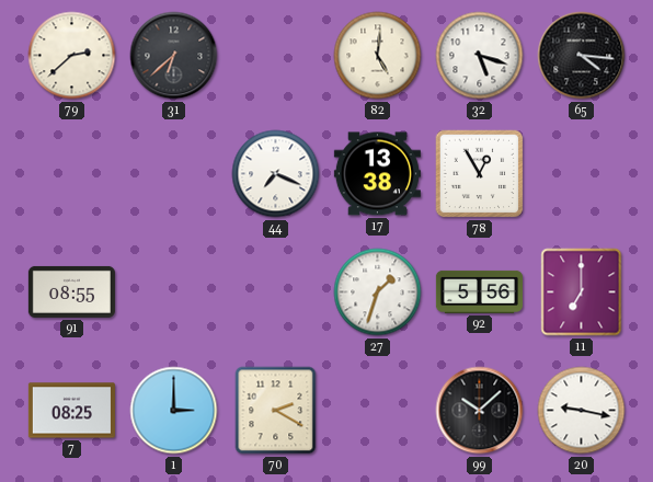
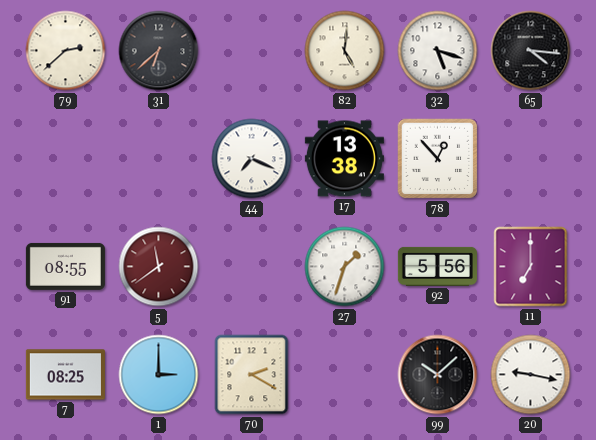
78: 12:55 -> 12:53 (438, 159)
5: none -> 11:39 (159, 267)
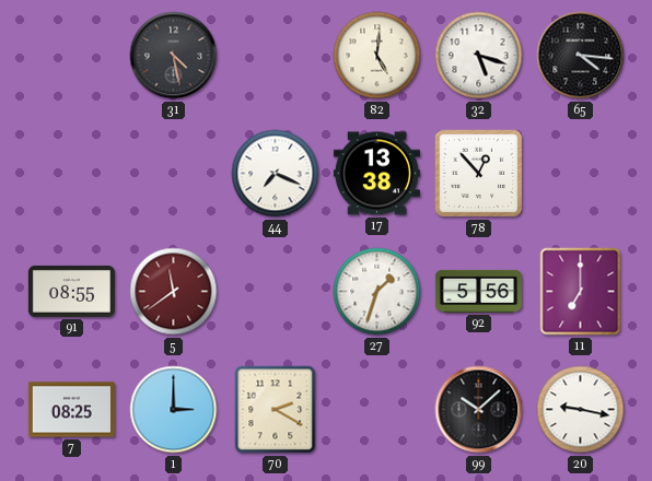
79: 2:38 -> none (66, 51)
31: 6:38 -> 4:28 (174, 56)
